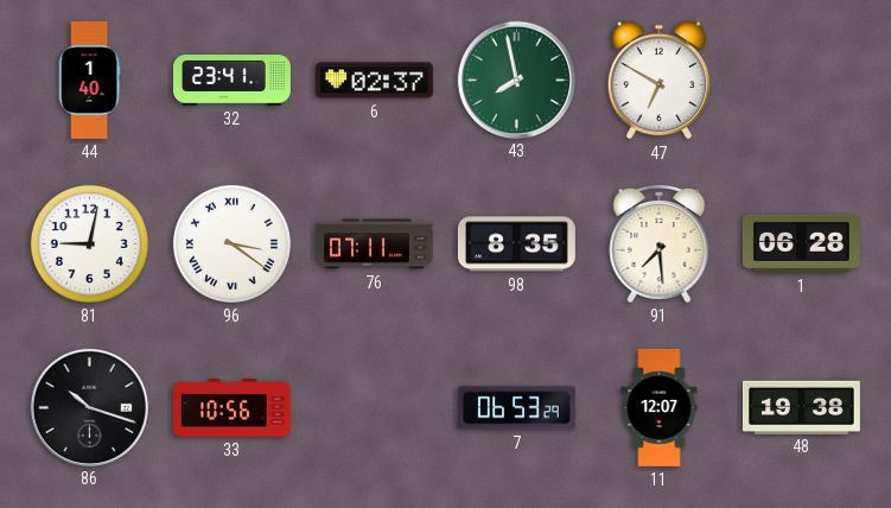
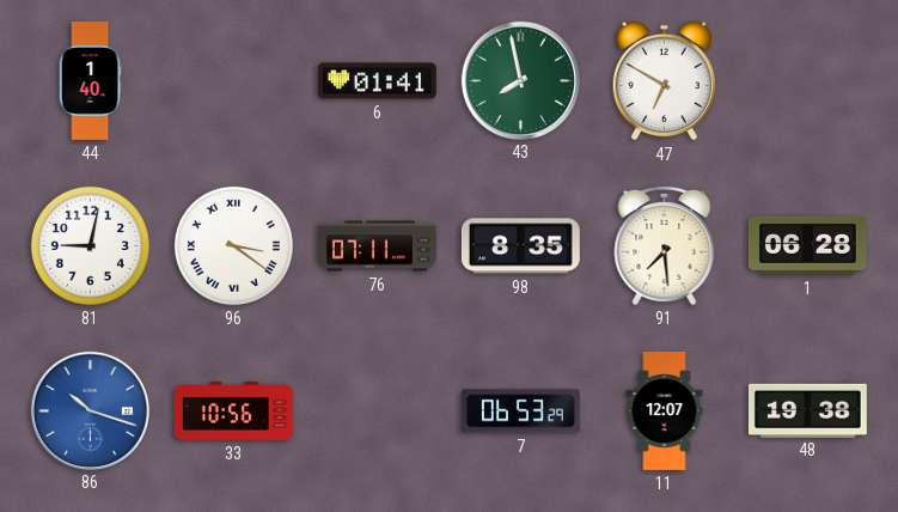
32: 23:41 -> none (233, 81)
6: 02:37 -> 01:41 (377, 81)
86 dial: black -> blue (90, 410)
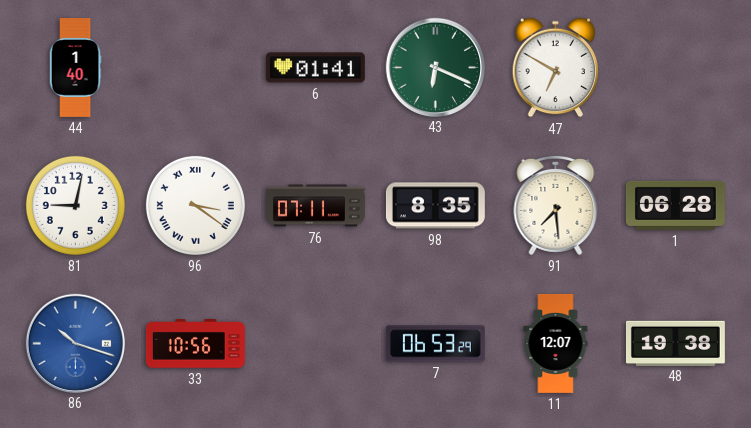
43: 7:58 -> 6:19 (435, 67)
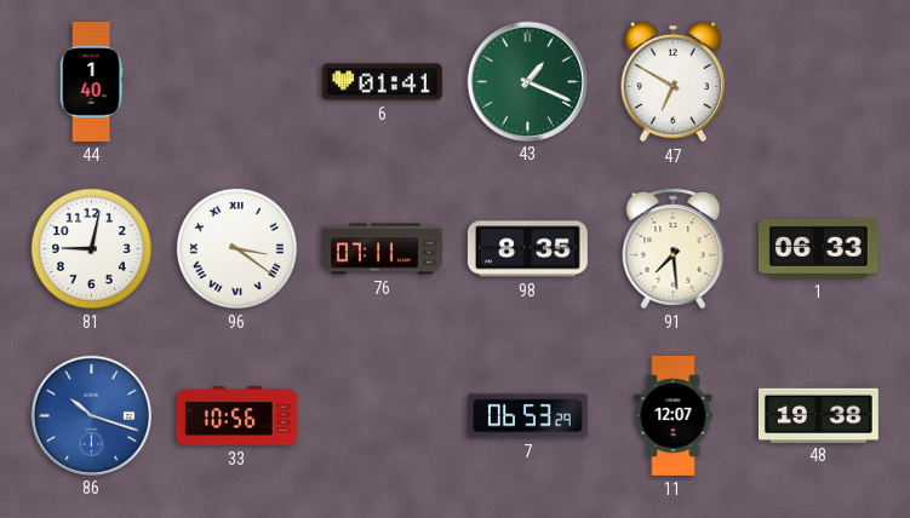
43: 6:19 -> 1:19 (527, 81)
1: 06:28 -> 06:33 (818, 248)
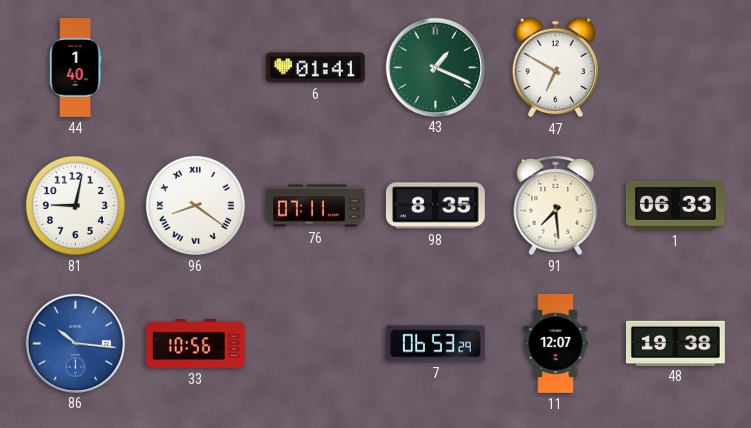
96: 3:21 -> 8:21 (195, 205)
86: 10:18 -> 10:16 (75, 343)
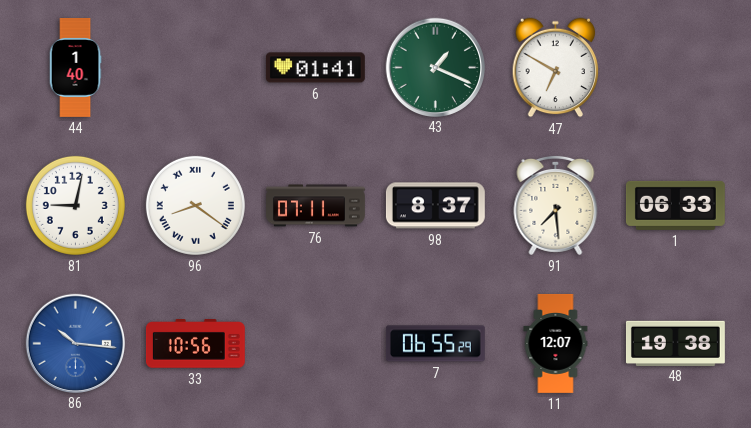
98: 8:35 -> 8:37 (435, 206)
7: 06:53 -> 06:55 (435, 344)
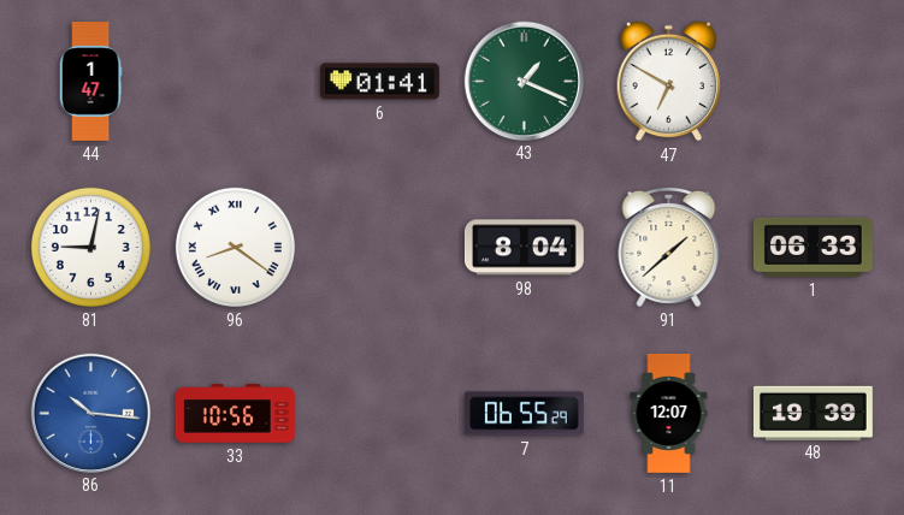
44: 1:40 -> 1:47 (90, 82)
76: 07:11 -> none (316, 206)
98: 8:37 -> 8:04 (524, 248)
91: 7:29 -> 1:38 (669, 247)
48: 19:38 -> 19:39 (813, 413)
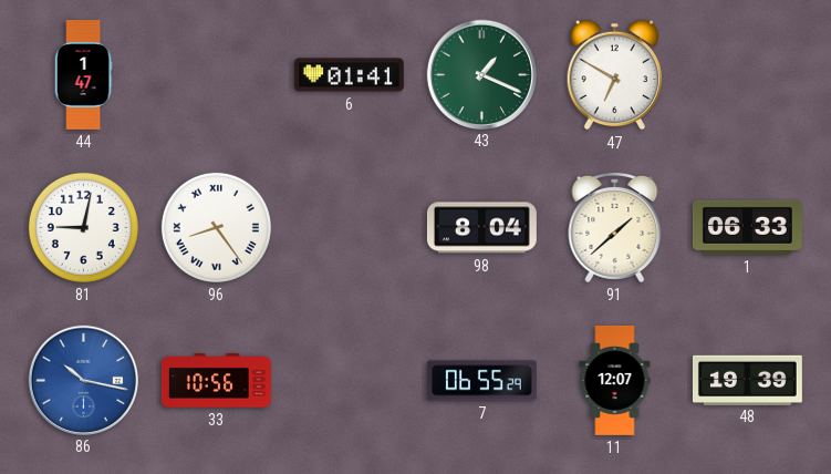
96: 8:21 -> 8:24 (216, 227)
86: 10:16 -> 10:17 (83, 380)
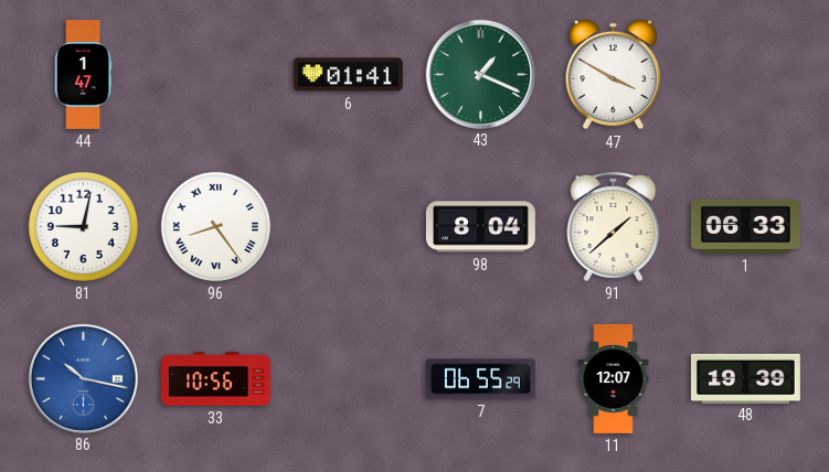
47: 6:50 -> 3:50 (614, 75)
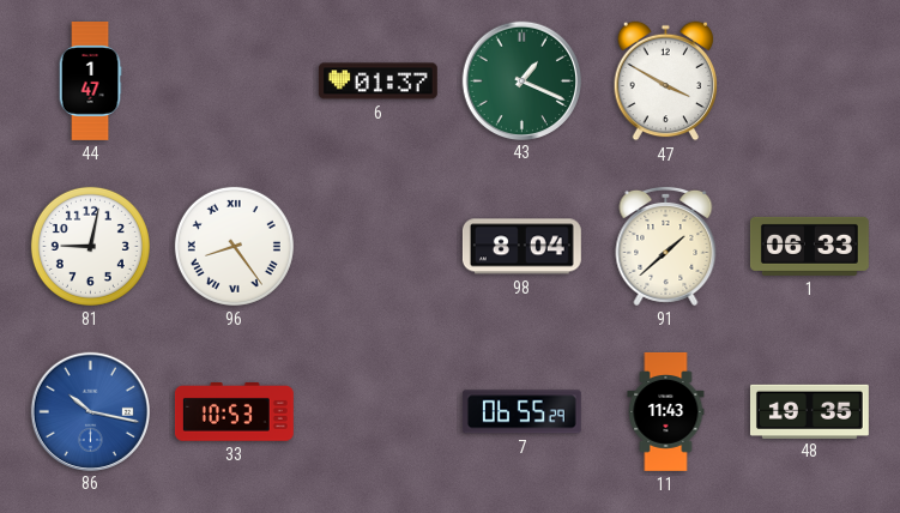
6: 01:41 -> 01:37 (377, 82)
33: 10:56 -> 10:53 (234, 412)
11: 12:07 -> 11:43 (666, 411)
48: 19:39 -> 19:35 (809, 411)
